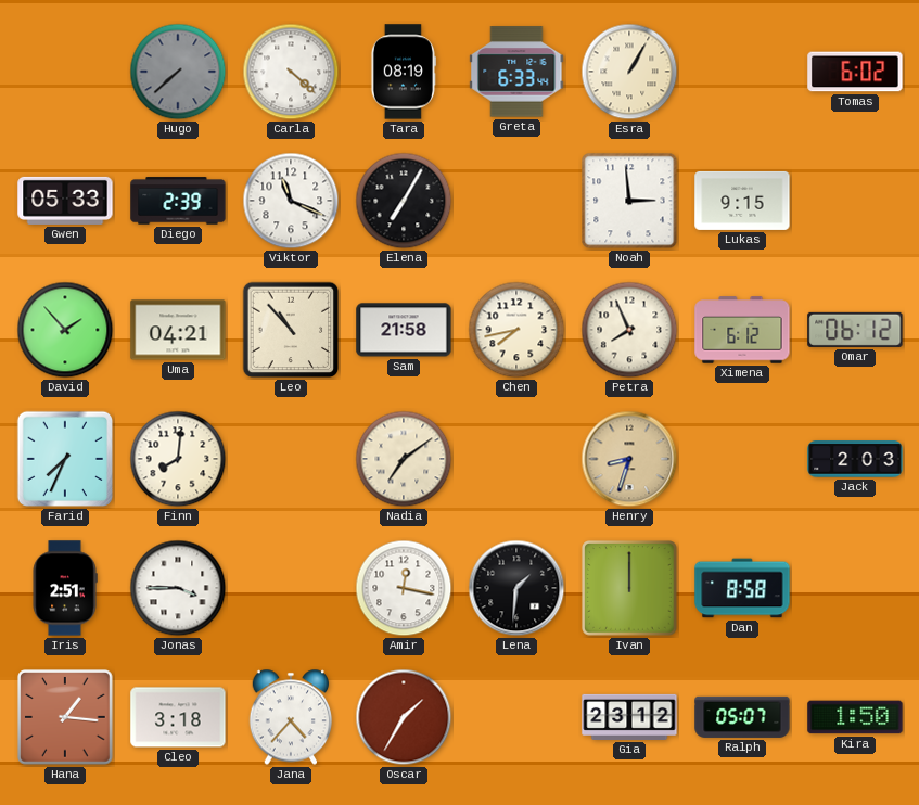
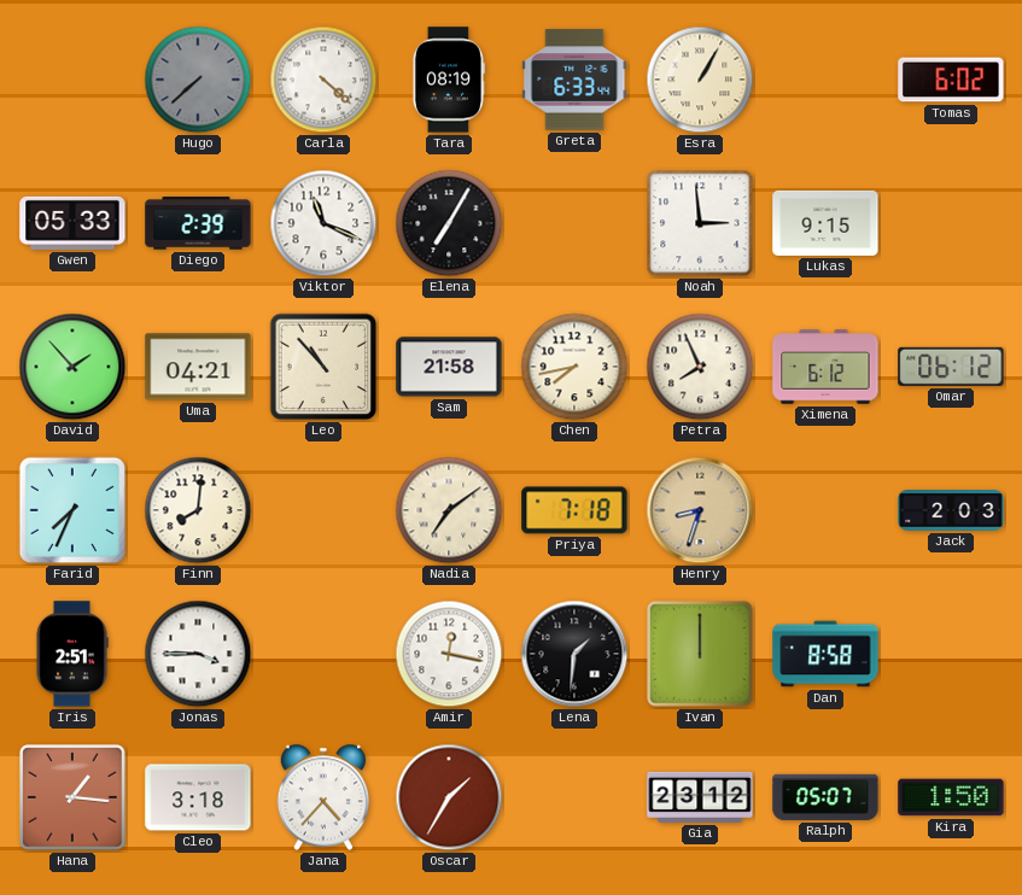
Priya: none -> 7:18 (574, 510)
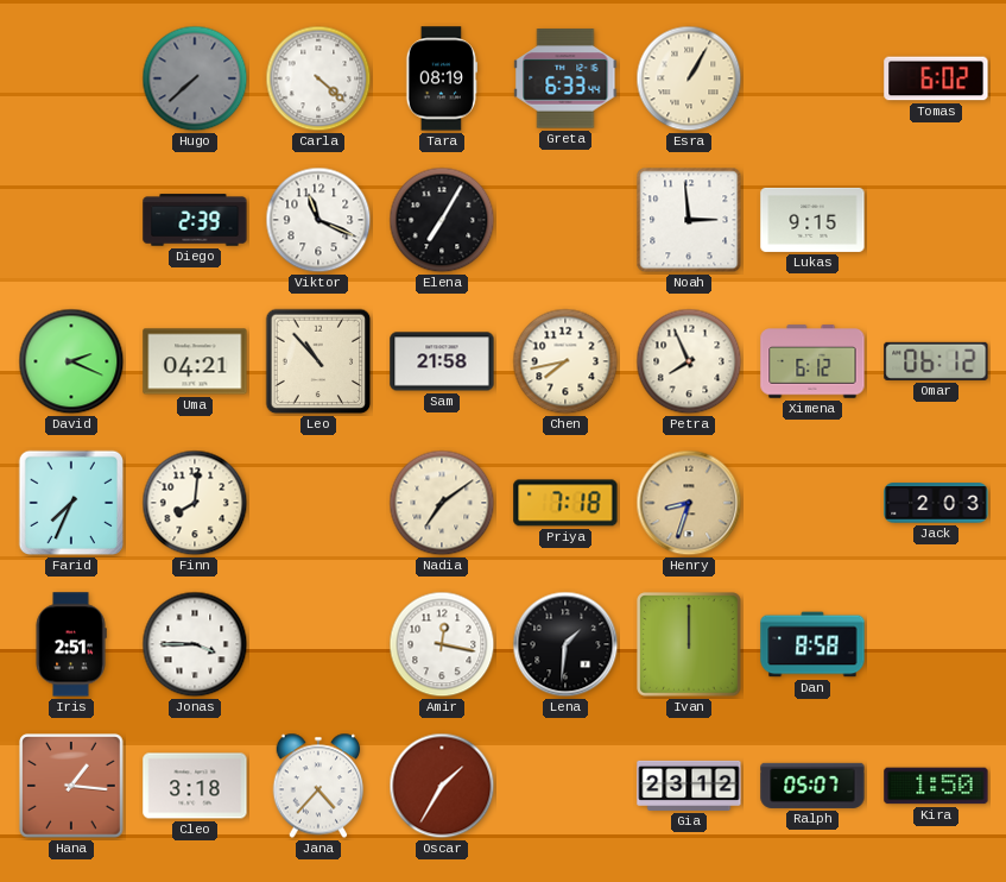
Gwen: 05:33 -> none (72, 223)
David: 1:53 -> 2:19 (71, 361)
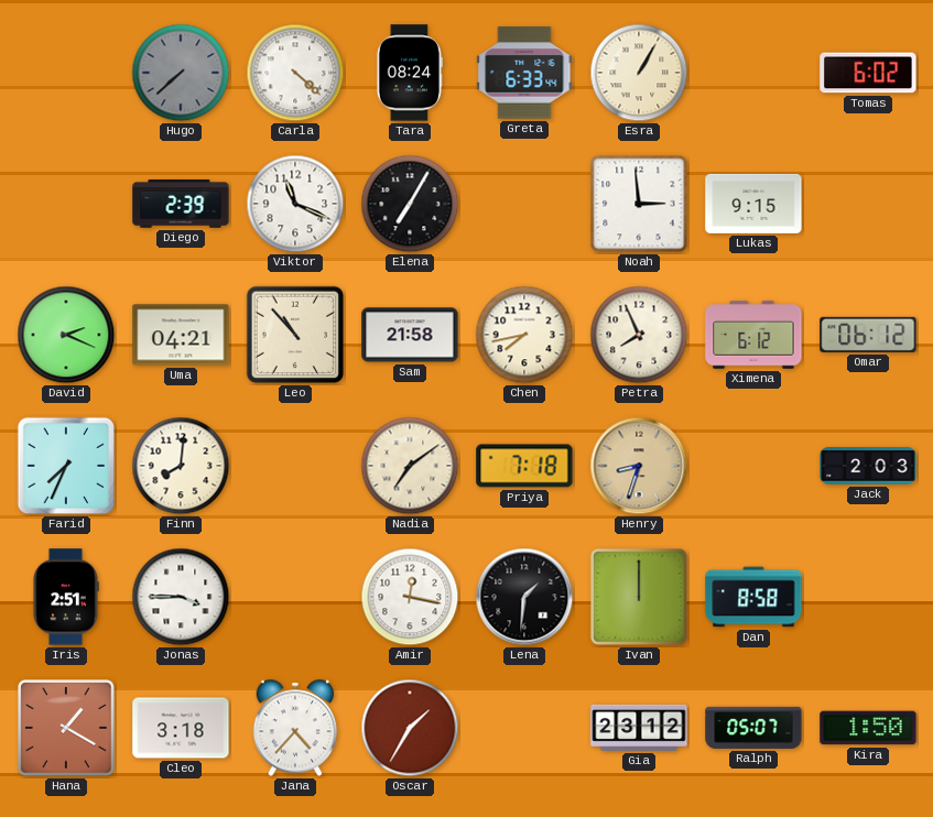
Tara: 08:19 -> 08:24 (410, 73)
Hana: 1:16 -> 1:20 (66, 728)
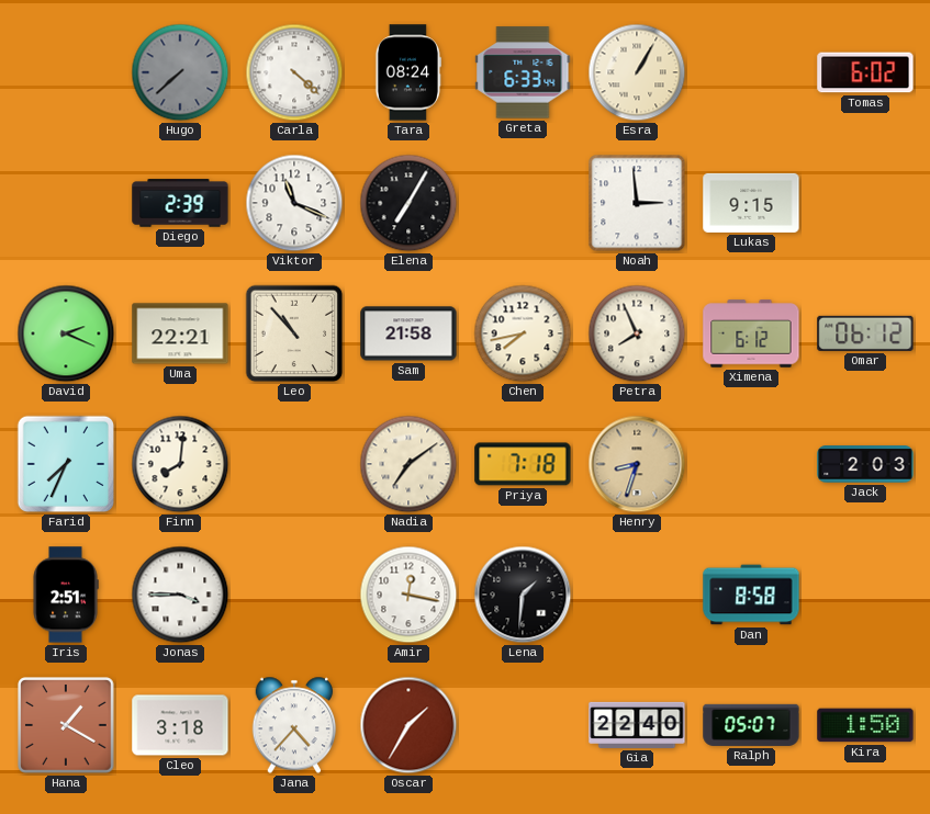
Uma: 04:21 -> 22:21 (180, 333)
Ivan: 12:00 -> none (639, 597)
Gia: 23:12 -> 22:40 (637, 725)
